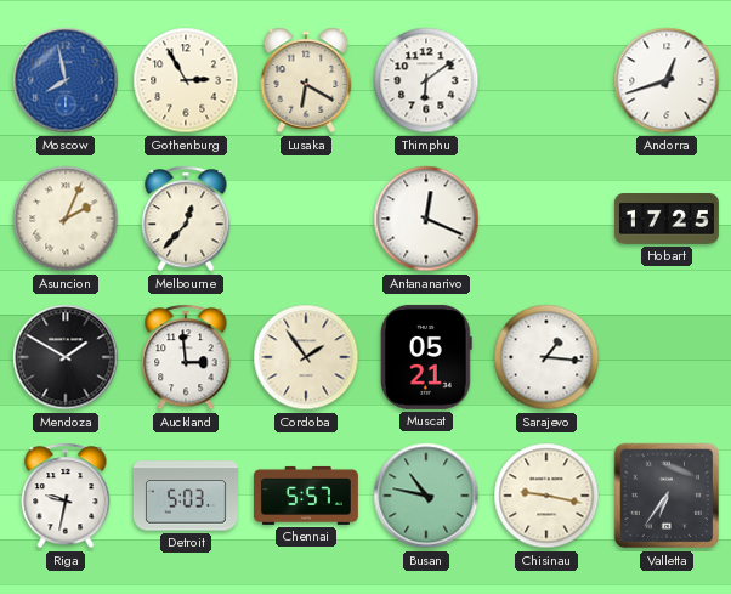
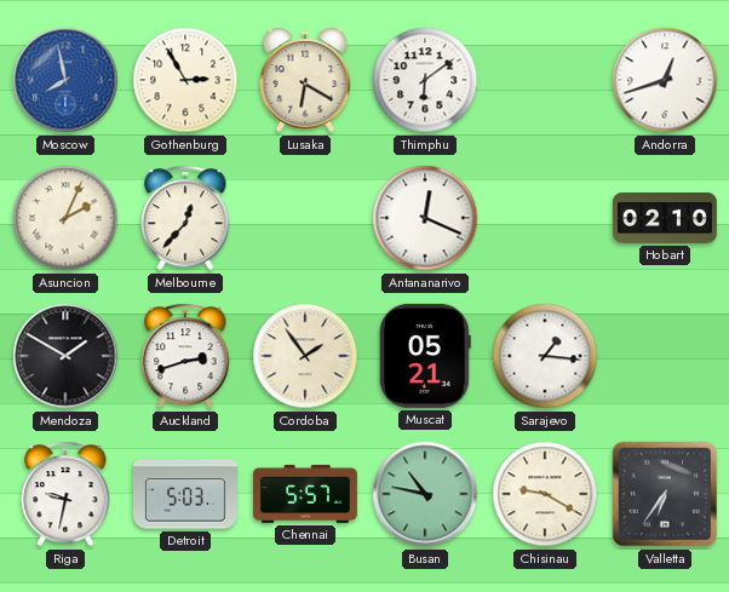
Hobart: 17:25 -> 02:10 (665, 219)
Auckland: 2:59 -> 2:42 (185, 356)
Chisinau: 9:17 -> 9:20 (545, 494)
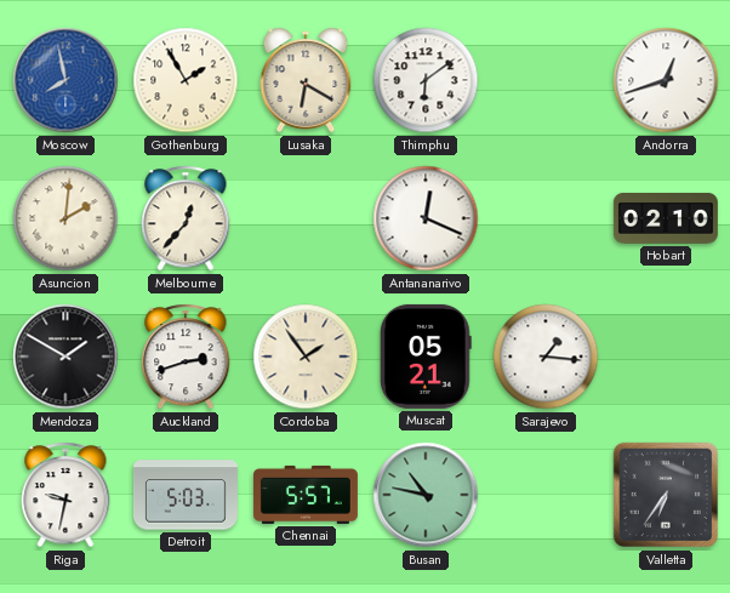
Gothenburg: 2:55 -> 1:55 (186, 80)
Asuncion: 2:04 -> 2:01 (65, 218)
Chisinau: 9:20 -> none (545, 494)
